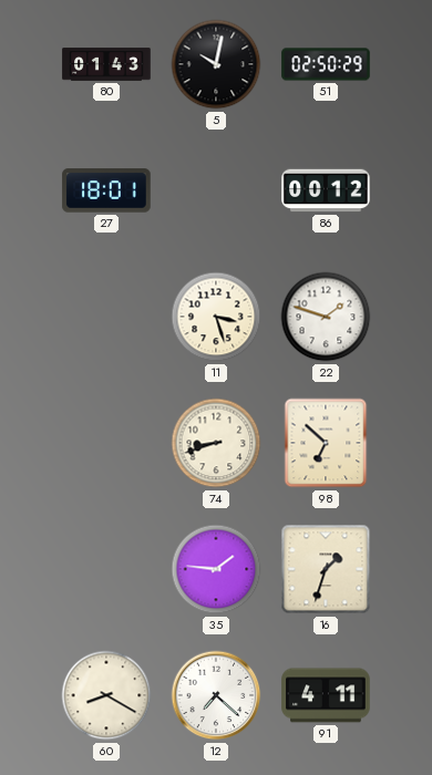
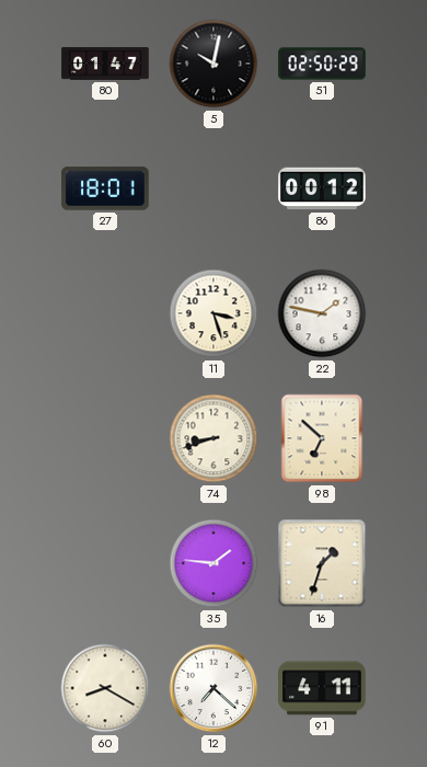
80: 01:43 -> 01:47 (105, 64)
22: 1:48 -> 1:47 (322, 313)
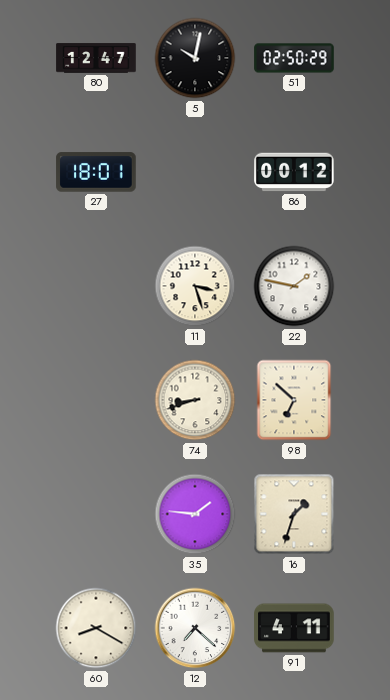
80: 01:47 -> 12:47 (96, 58)
